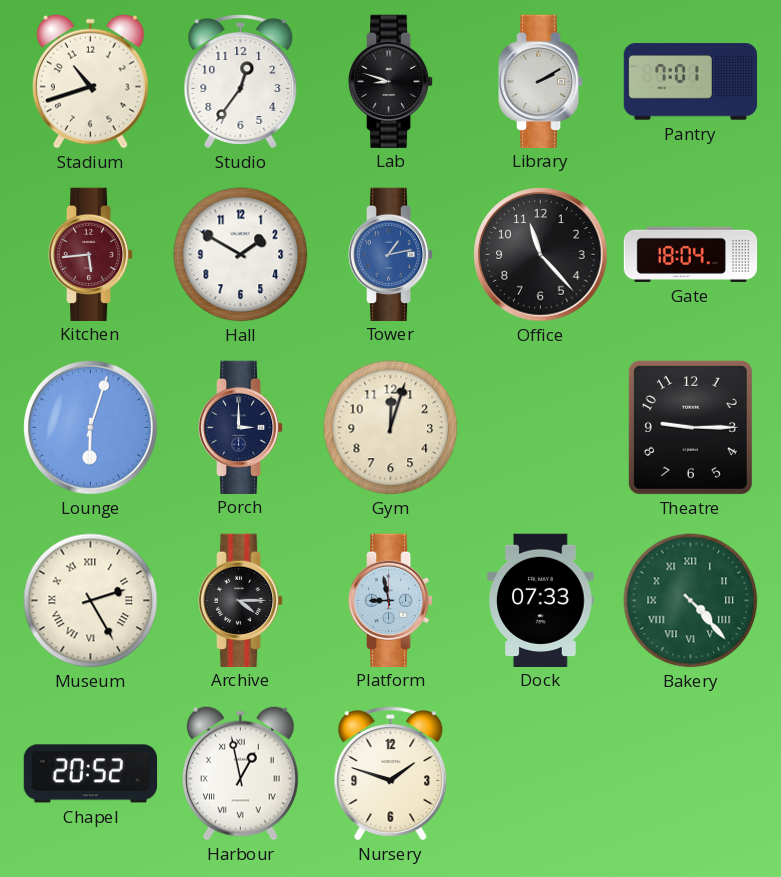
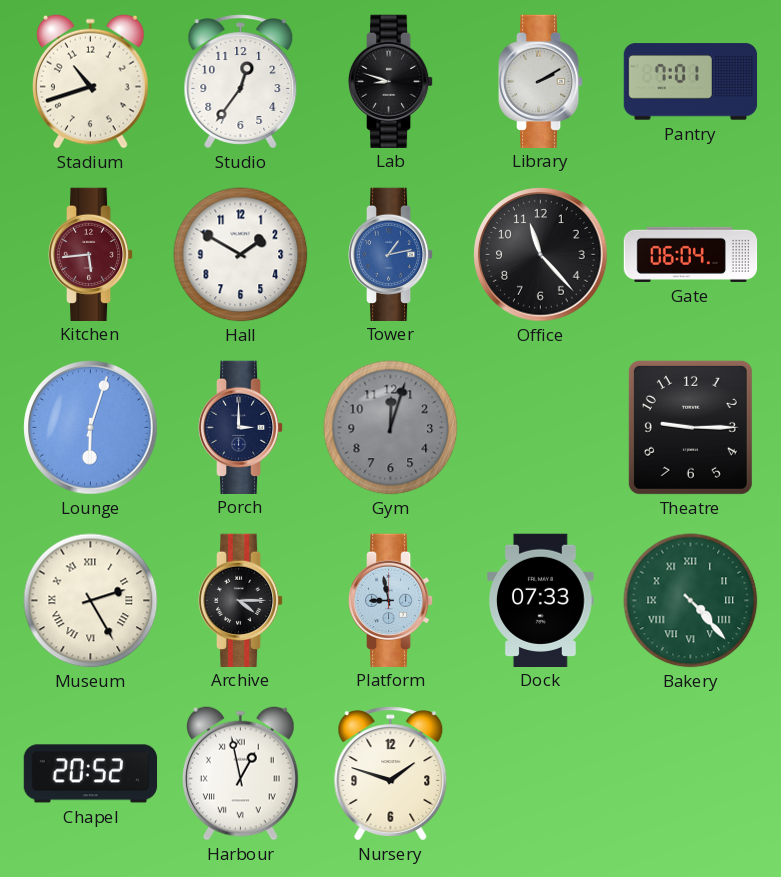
Gate: 18:04 -> 06:04 (691, 254)
Gym dial: cream -> grey (391, 428)
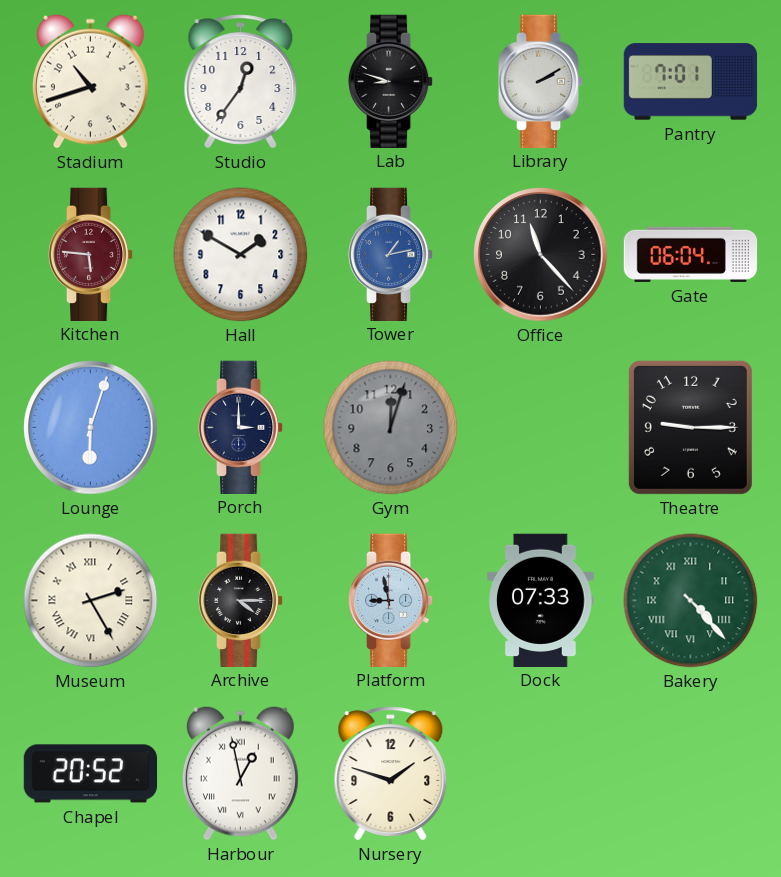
Kitchen: 5:44 -> 5:46 (91, 254)
